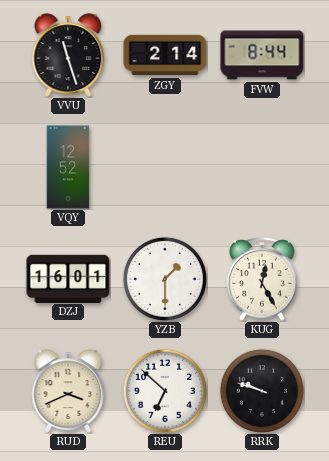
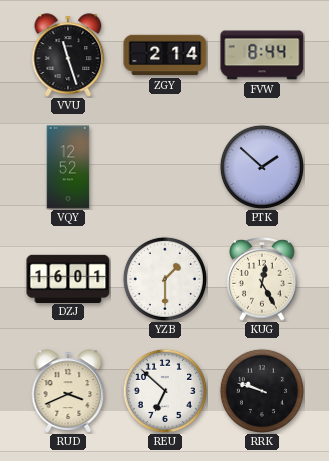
PTK: none -> 1:52 (262, 167)
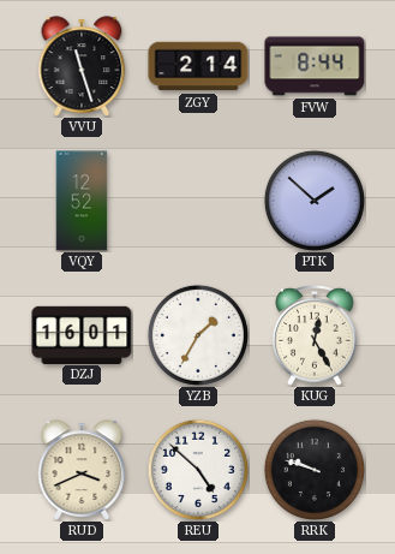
YZB: 1:30 -> 1:35 (198, 335)
REU: 6:52 -> 4:52 (198, 470)
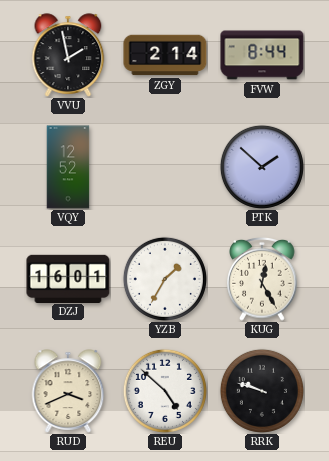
VVU: 11:27 -> 1:58 (68, 55)
